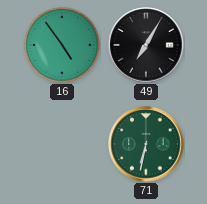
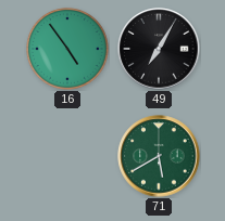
71: 6:32 -> 5:40 (159, 156)
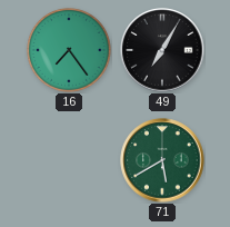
16: 4:54 -> 7:24 (69, 50)
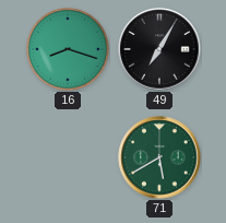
16: 7:24 -> 8:18 (68, 49)
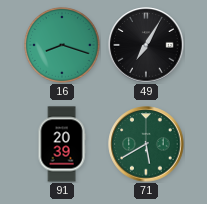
91: none -> 20:39 (62, 144)
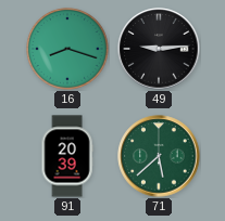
49: 7:05 -> 9:14 (159, 49)
71: 5:40 -> 5:38 (159, 156)
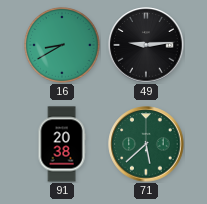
16: 8:18 -> 8:40 (62, 45)
91: 20:39 -> 20:38 (62, 144)
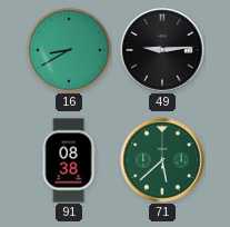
91: 20:38 -> 08:38 (69, 160)
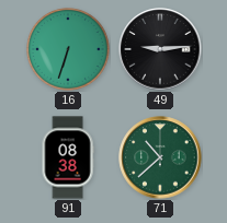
16: 8:40 -> 6:33 (68, 49)
71: 5:38 -> 10:38 (160, 157)
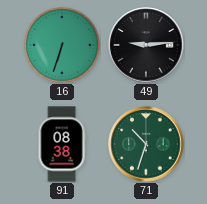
71: 10:38 -> 10:33 (146, 144)
